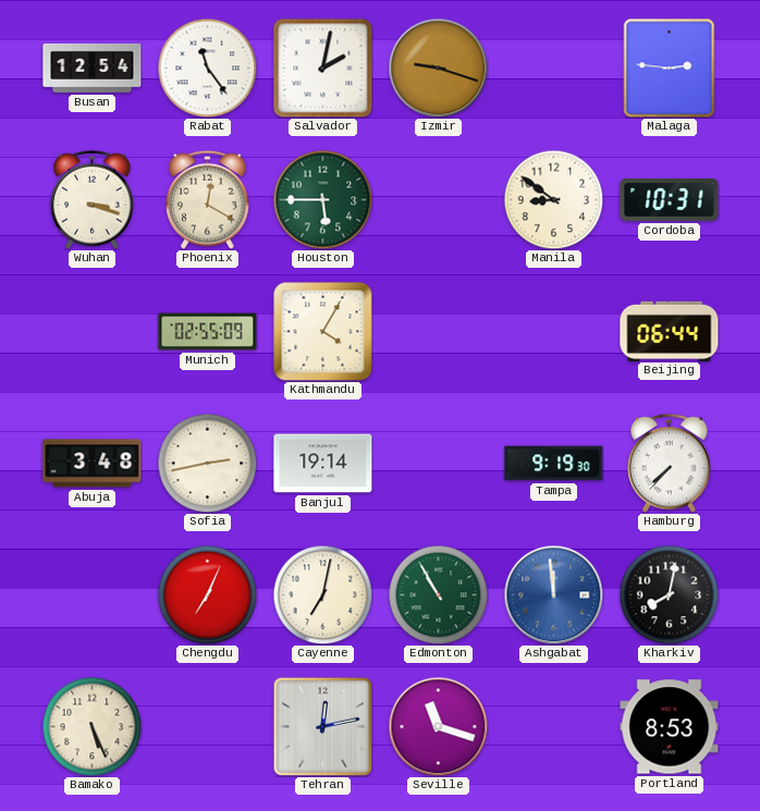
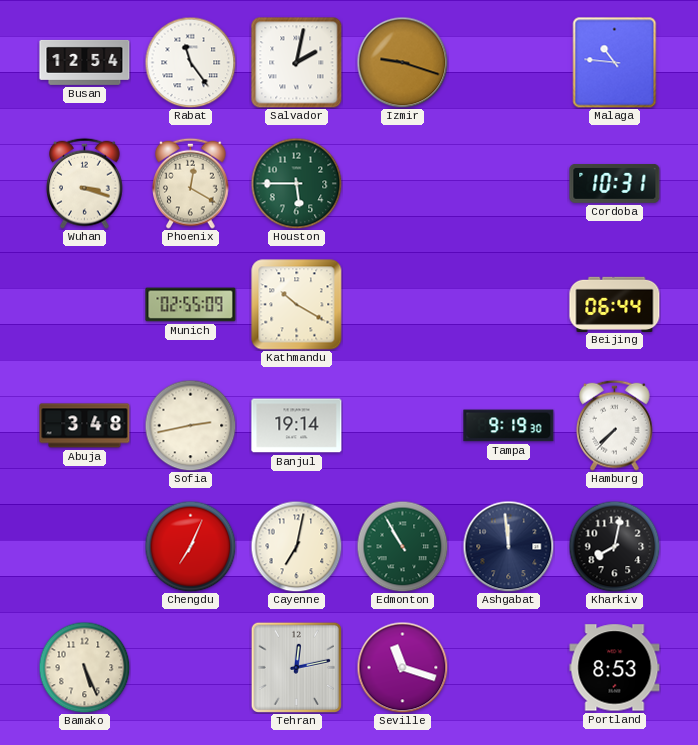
Malaga: 2:46 -> 10:46 (615, 63)
Manila: 8:51 -> none (553, 199)
Kathmandu: 4:05 -> 10:20 (297, 305)
Ashgabat dial: blue -> navy (508, 546)
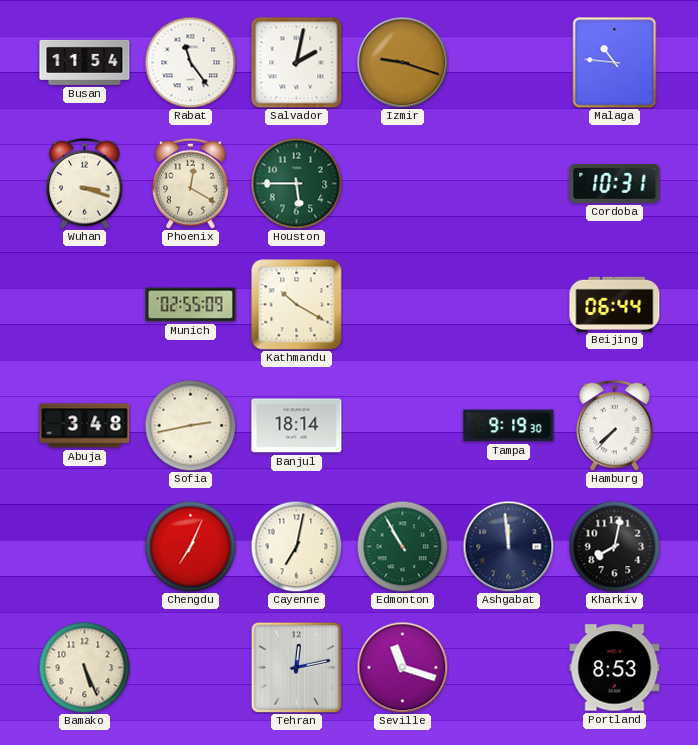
Busan: 12:54 -> 11:54 (85, 62)
Banjul: 19:14 -> 18:14 (297, 426)
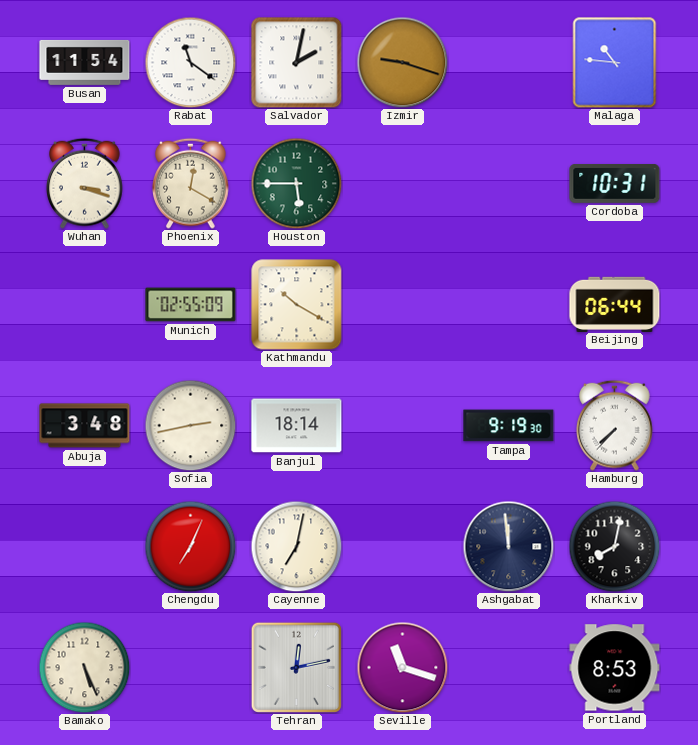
Rabat: 11:24 -> 11:21 (190, 62)
Edmonton: 10:55 -> none (402, 546)
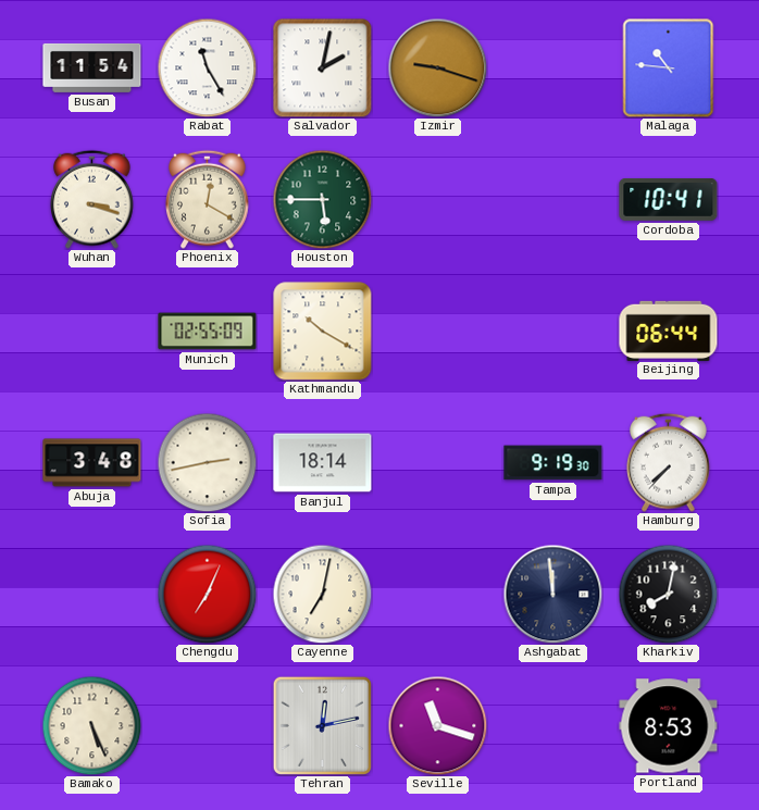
Rabat: 11:21 -> 11:25 (207, 67)
Cordoba: 10:31 -> 10:41 (669, 200)
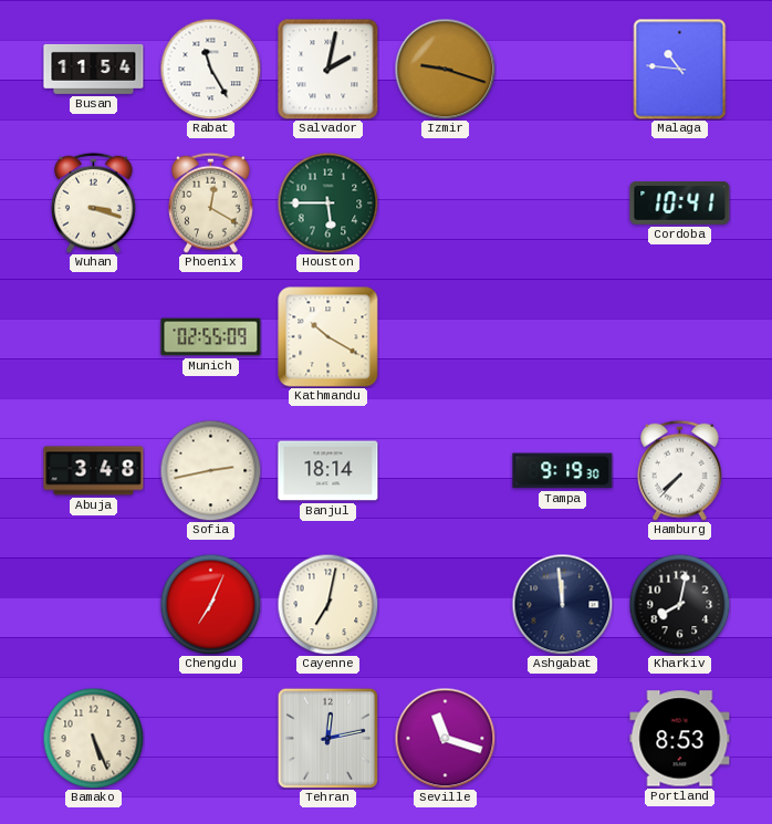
Beijing: 06:44 -> none (669, 331)
